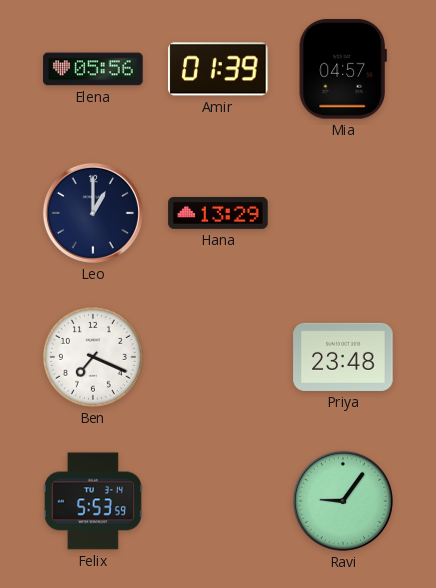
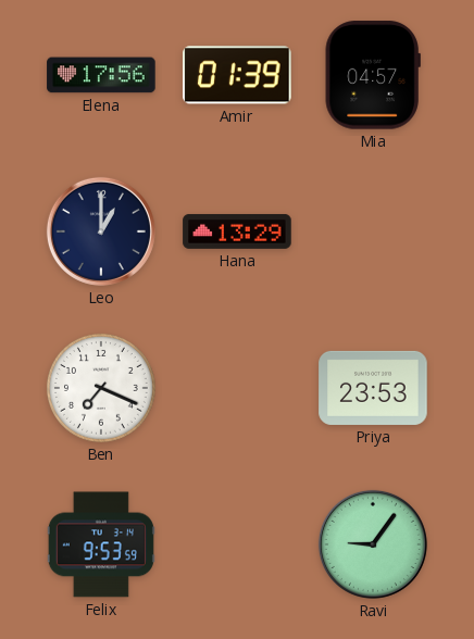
Elena: 05:56 -> 17:56 (101, 75)
Priya: 23:48 -> 23:53 (373, 388)
Felix: 5:53 -> 9:53 (101, 544)
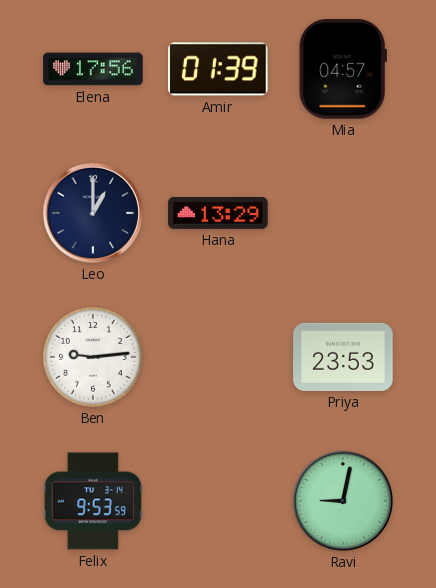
Ben: 7:19 -> 9:14 (93, 357)
Ravi: 9:06 -> 9:02 (343, 501)
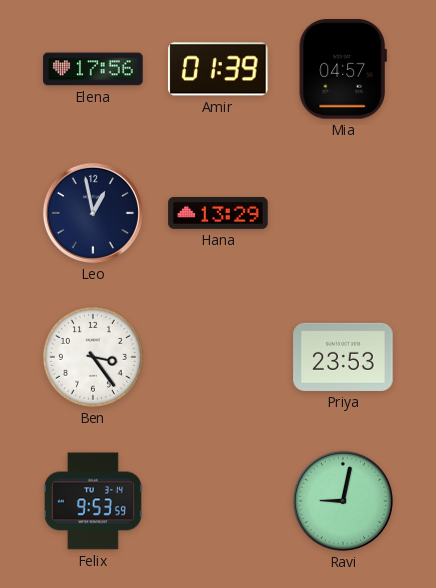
Leo: 1:00 -> 12:58 (93, 213)
Ben: 9:14 -> 3:24 (93, 357)
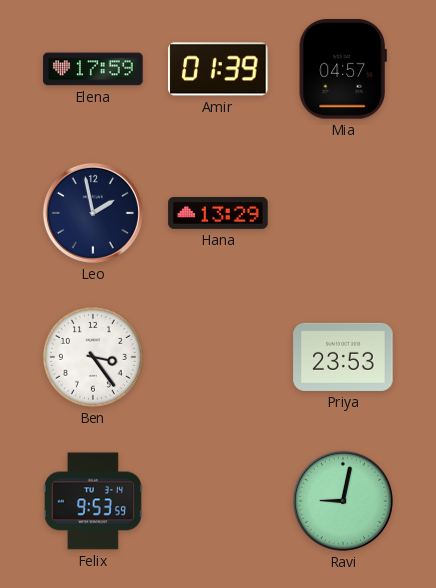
Elena: 17:56 -> 17:59 (93, 69)
Leo: 12:58 -> 1:58 (93, 213)
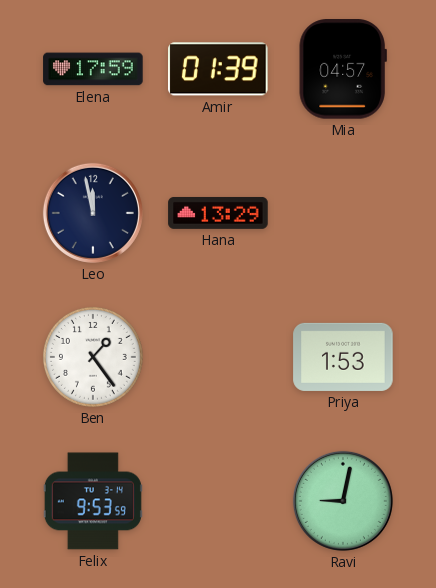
Leo: 1:58 -> 11:58 (93, 213)
Ben: 3:24 -> 1:24 (93, 357)
Priya: 23:53 -> 1:53 (343, 357)
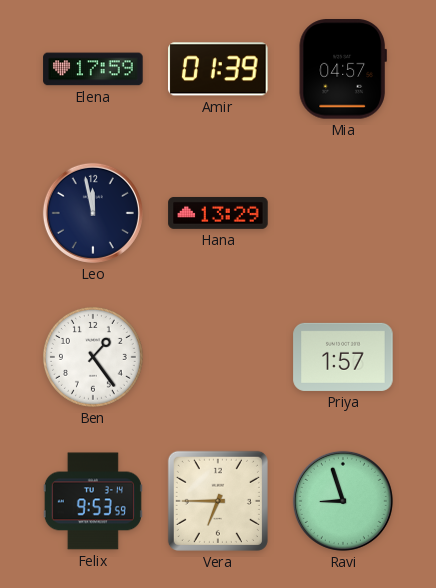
Priya: 1:53 -> 1:57 (343, 357)
Vera: none -> 6:45 (218, 501)
Ravi: 9:02 -> 8:57 (343, 501)
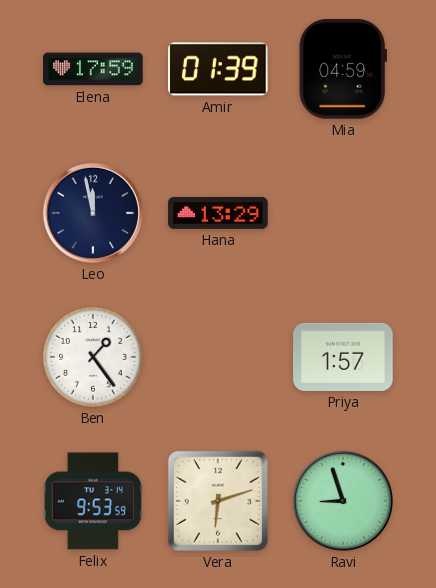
Mia: 04:57 -> 04:59 (343, 69)
Vera: 6:45 -> 6:12 (218, 501)
